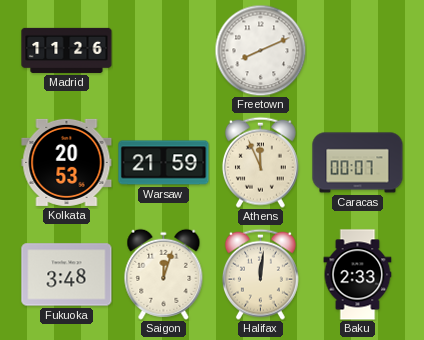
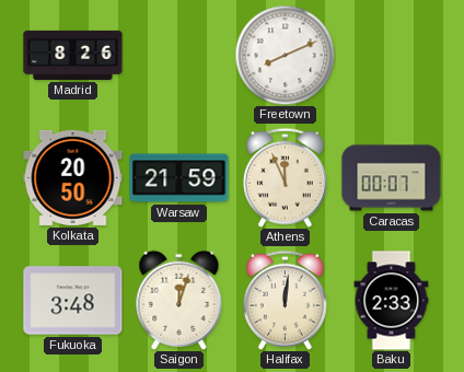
Madrid: 11:26 -> 8:26 (73, 55)
Kolkata: 20:53 -> 20:50 (73, 177)
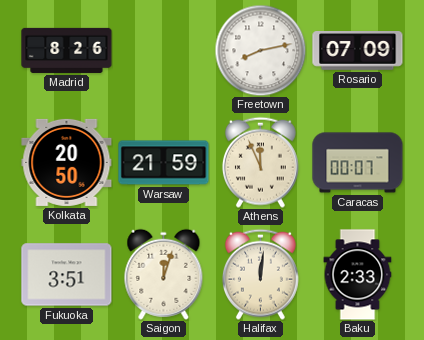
Freetown: 8:11 -> 8:13 (260, 50)
Rosario: none -> 07:09 (358, 51)
Fukuoka: 3:48 -> 3:51 (67, 275)
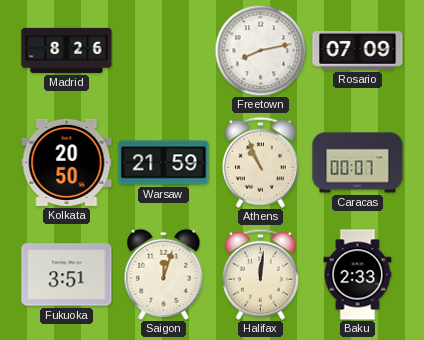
Athens: 11:56 -> 10:56 (260, 162)
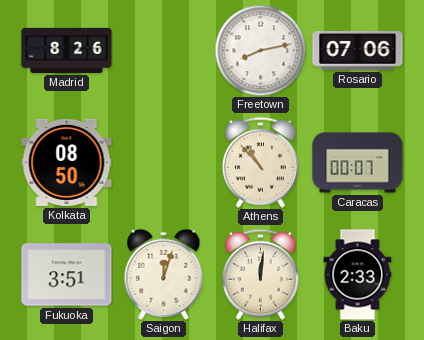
Rosario: 07:09 -> 07:06 (358, 51)
Kolkata: 20:50 -> 08:50 (67, 162)
Warsaw: 21:59 -> none (164, 163)
Athens: 10:56 -> 10:53 (260, 162)
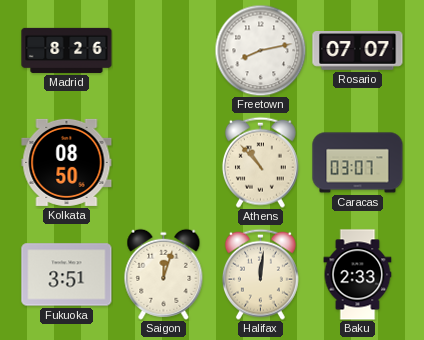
Rosario: 07:06 -> 07:07 (358, 51)
Caracas: 00:07 -> 03:07 (358, 163)
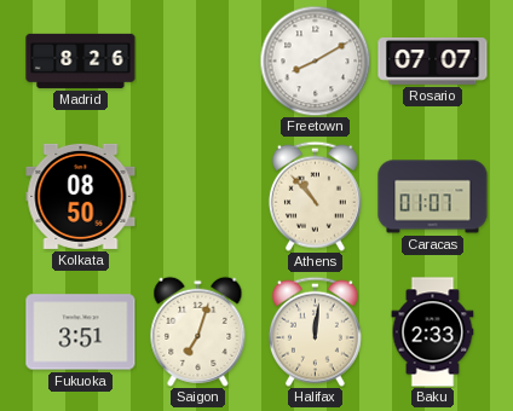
Freetown: 8:13 -> 8:10 (315, 60)
Caracas: 03:07 -> 01:07 (433, 197)
Saigon: 12:03 -> 7:03 (198, 331)
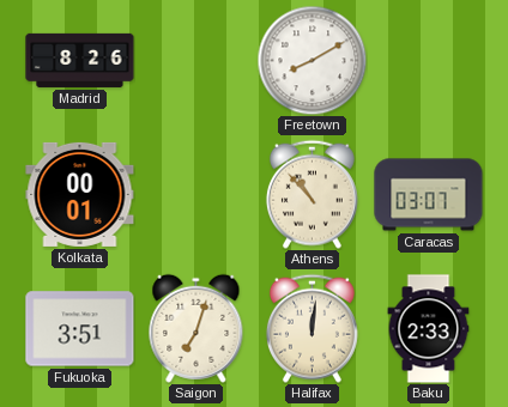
Rosario: 07:07 -> none (433, 62)
Kolkata: 08:50 -> 00:01 (80, 194)
Caracas: 01:07 -> 03:07 (429, 195)
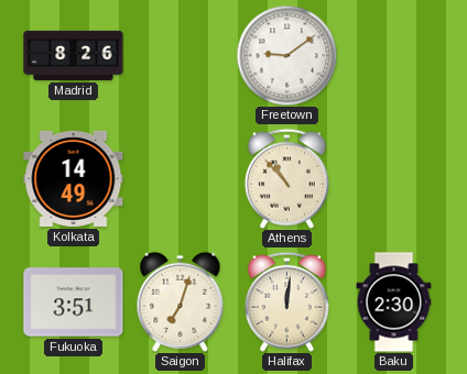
Freetown: 8:10 -> 9:09 (286, 55)
Kolkata: 00:01 -> 14:49 (74, 178)
Caracas: 03:07 -> none (429, 195)
Baku: 2:33 -> 2:30 (394, 302)
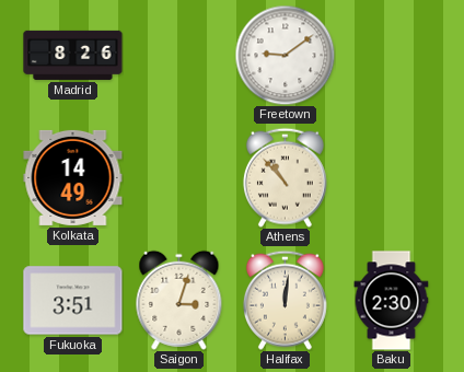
Saigon: 7:03 -> 3:03 (179, 300)
